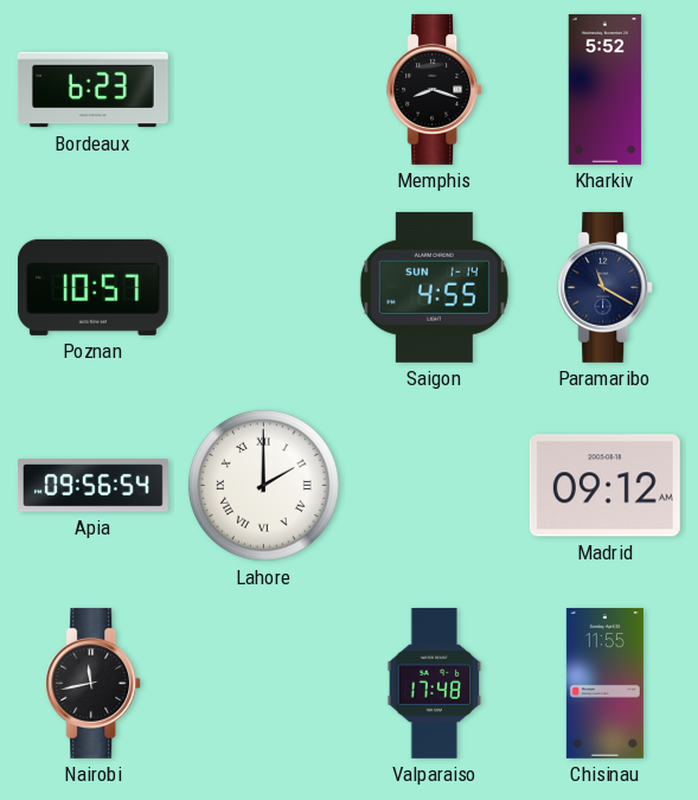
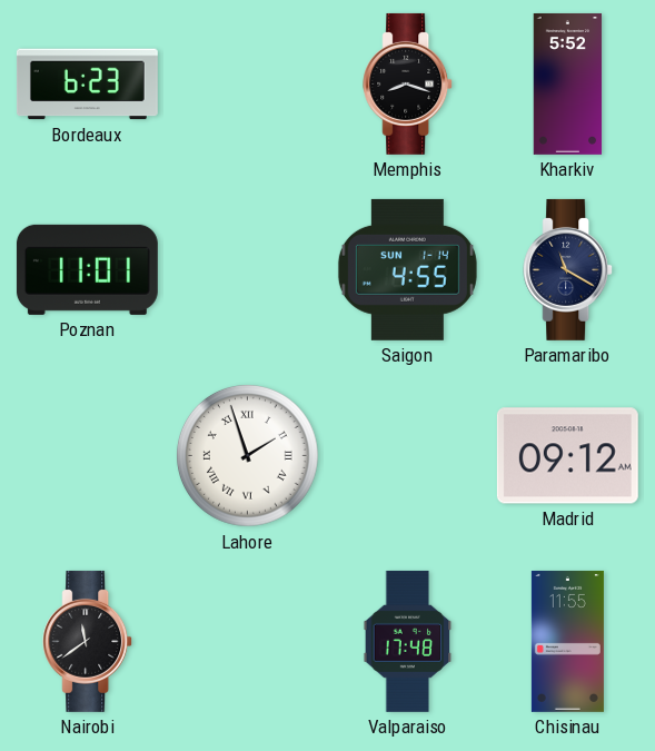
Poznan: 10:57 -> 11:01 (87, 269)
Apia: 09:56 -> none (92, 486)
Lahore: 2:00 -> 1:57 (248, 456)
Nairobi: 11:43 -> 11:39 (88, 641)
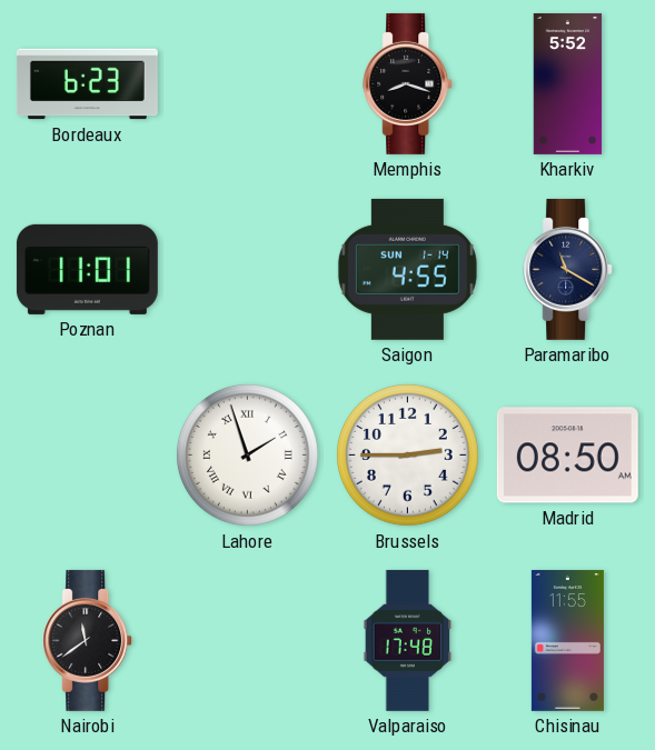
Brussels: none -> 2:45 (408, 456)
Madrid: 09:12 -> 08:50 (567, 456)
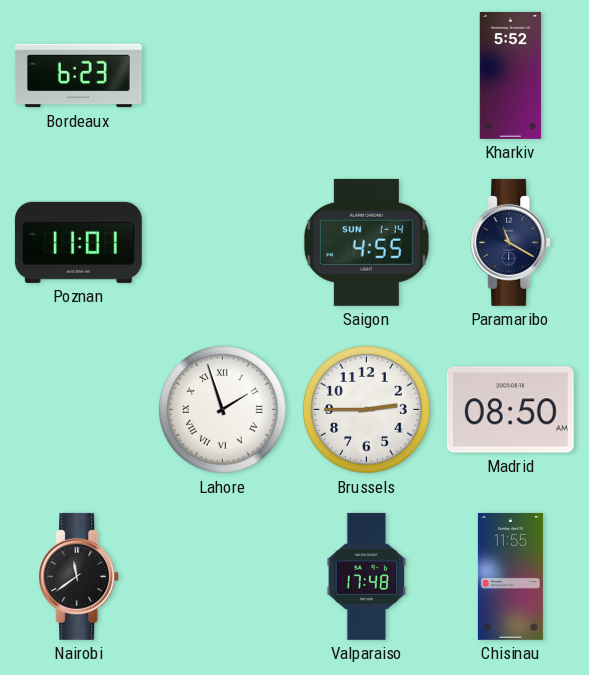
Memphis: 8:18 -> none (408, 83)
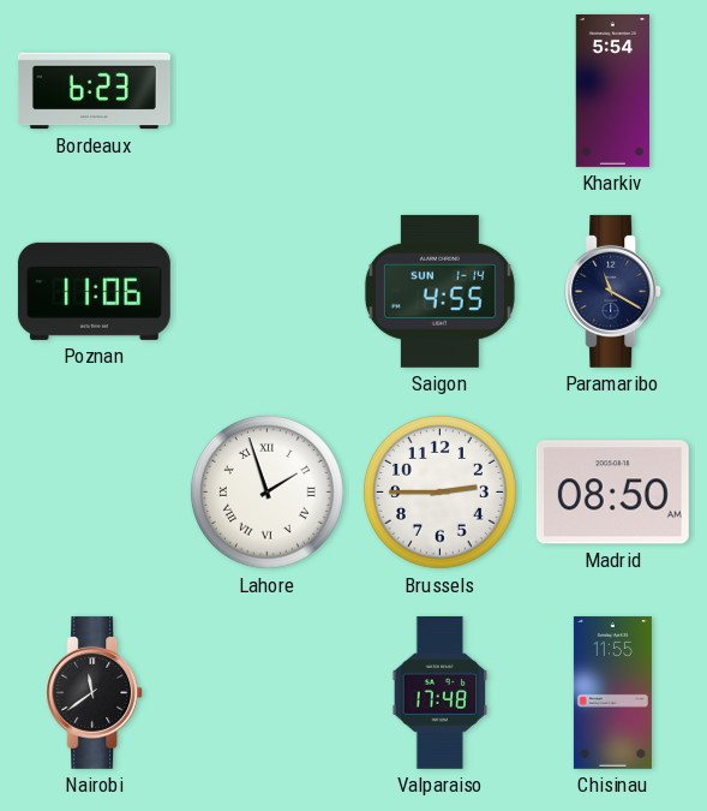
Kharkiv: 5:52 -> 5:54 (613, 90)
Poznan: 11:01 -> 11:06 (94, 291)
